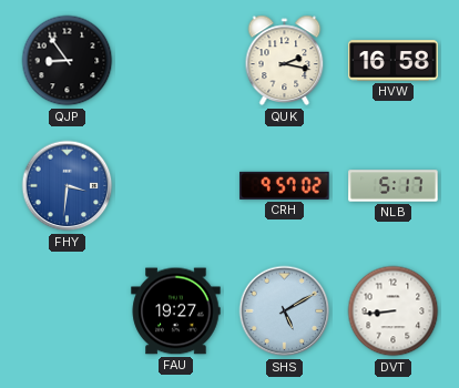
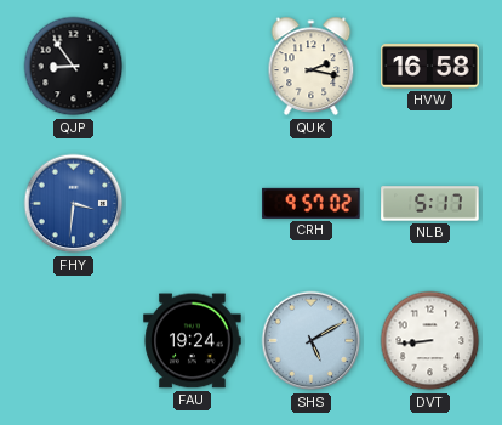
FAU: 19:27 -> 19:24 (193, 341)
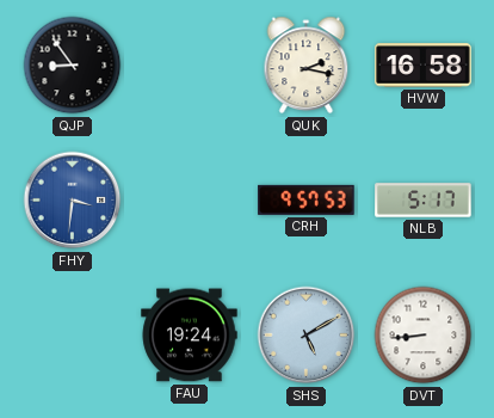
CRH: 9:57:02 -> 9:57:53 (307, 199)
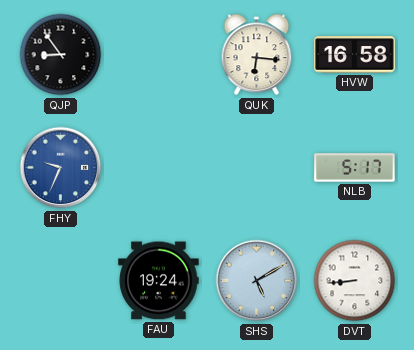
QUK: 2:17 -> 6:16 (257, 55)
FHY: 3:31 -> 9:34 (61, 168)
CRH: 9:57 -> none (307, 199)
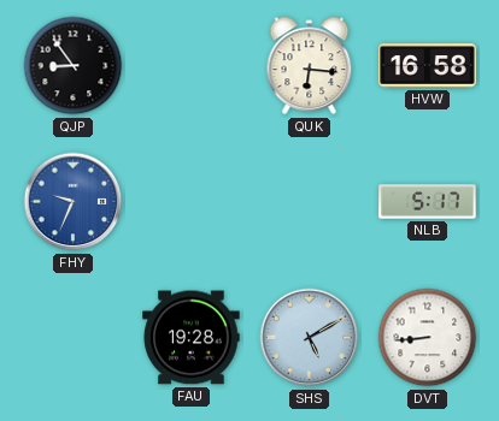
FAU: 19:24 -> 19:28 (192, 338)
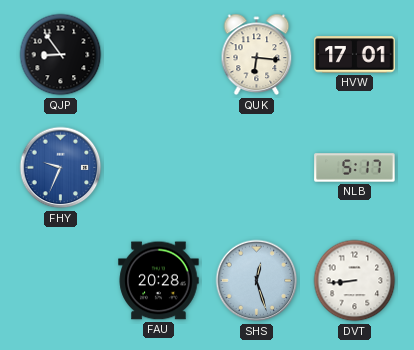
HVW: 16:58 -> 17:01 (355, 55)
FAU: 19:28 -> 20:28 (159, 281)
SHS: 5:10 -> 12:27 (257, 281)
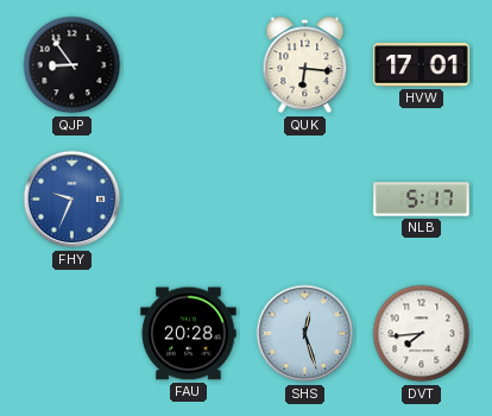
DVT: 8:44 -> 7:44 (422, 334)
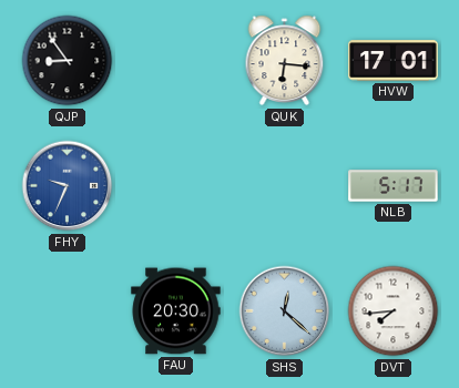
FAU: 20:28 -> 20:30 (176, 312)
SHS: 12:27 -> 12:22 (285, 312)
